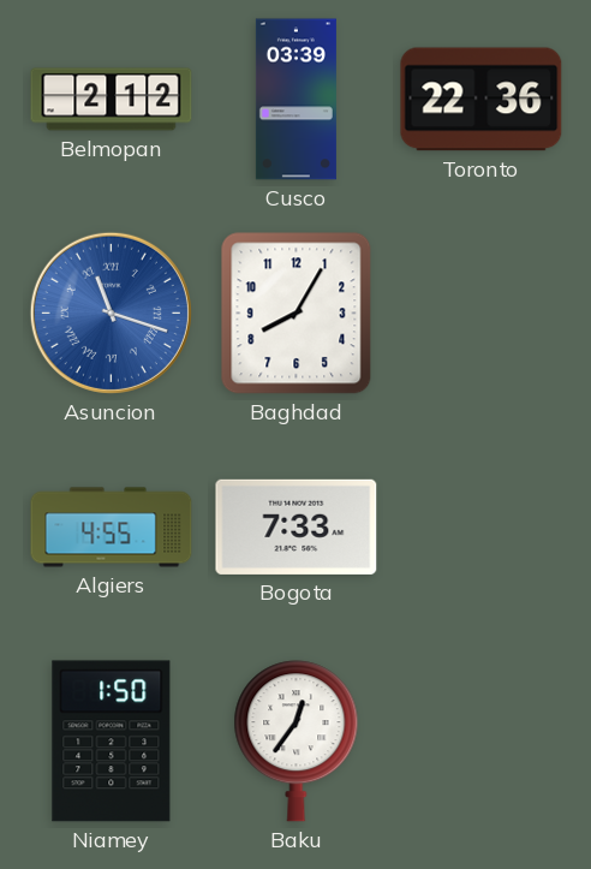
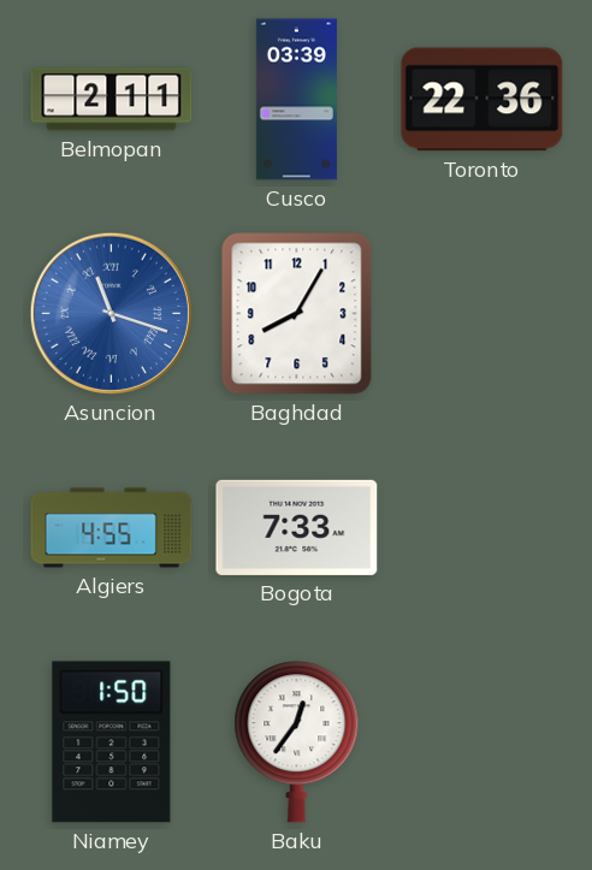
Belmopan: 2:12 -> 2:11 (112, 100)
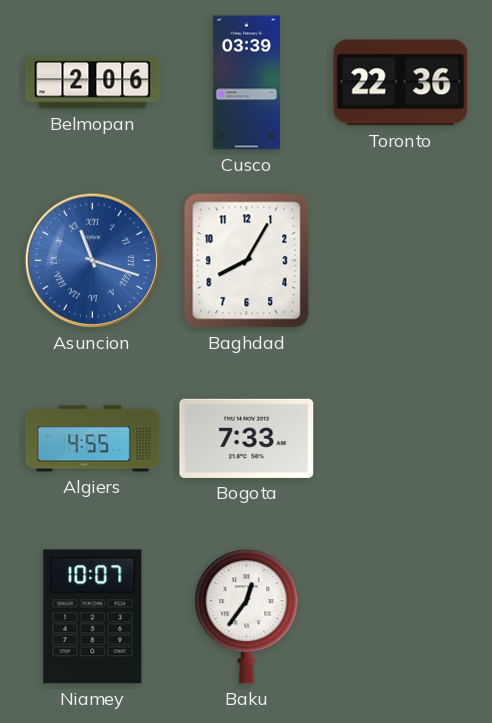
Belmopan: 2:11 -> 2:06 (93, 83)
Niamey: 1:50 -> 10:07 (93, 617)
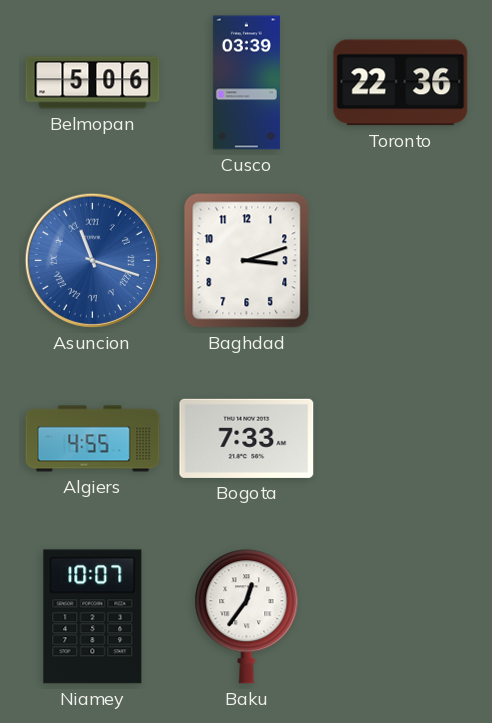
Belmopan: 2:06 -> 5:06 (93, 83)
Baghdad: 8:05 -> 3:12 (247, 261)
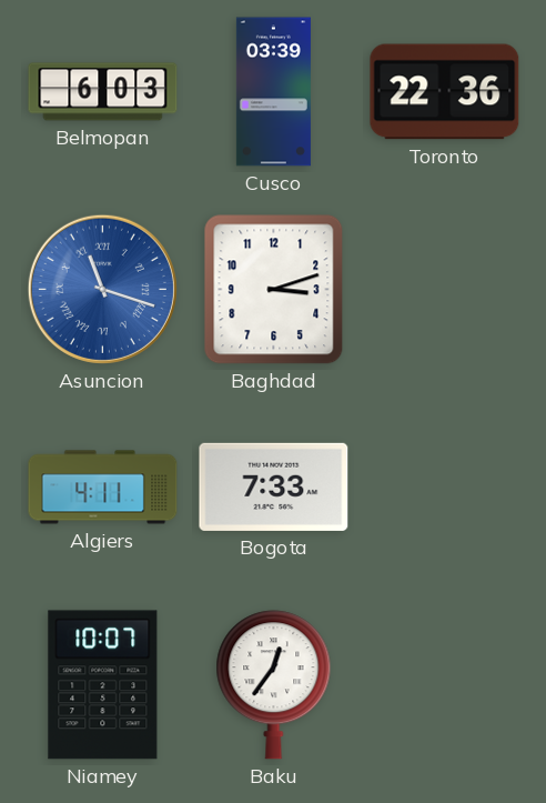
Belmopan: 5:06 -> 6:03 (103, 92)
Algiers: 4:55 -> 4:11 (103, 488)
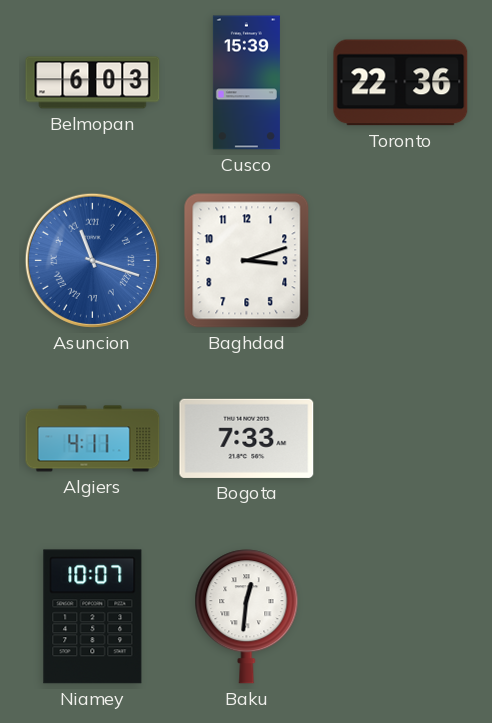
Cusco: 03:39 -> 15:39 (246, 83)
Baku: 12:36 -> 12:31 (247, 617)
